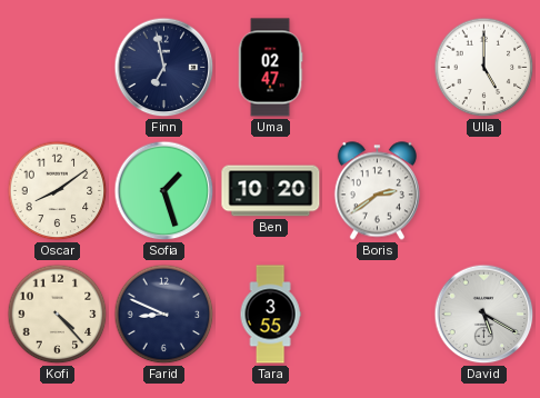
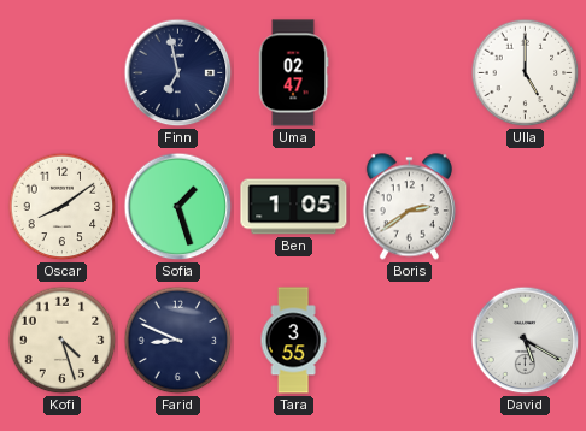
Ben: 10:20 -> 1:05 (294, 207)
Kofi: 4:23 -> 4:27 (63, 341)
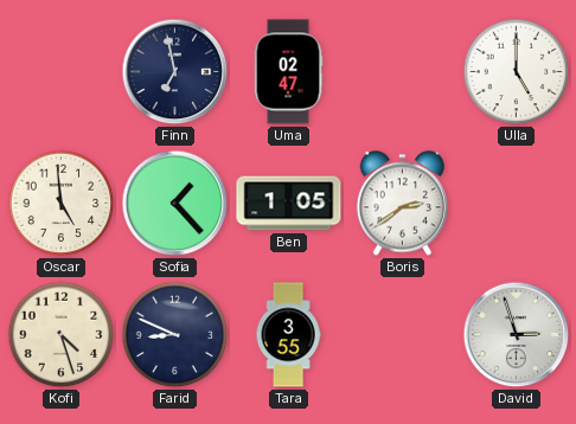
Oscar: 8:09 -> 4:59 (62, 204)
Sofia: 1:27 -> 1:23 (175, 204)
David: 5:20 -> 2:57 (517, 335)
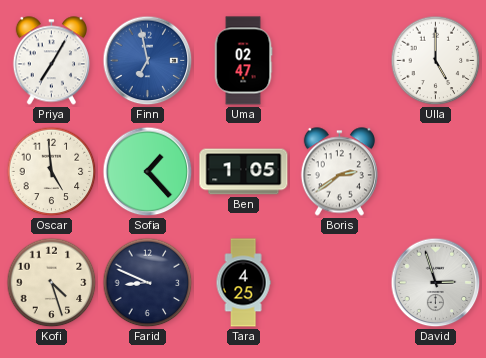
Priya: none -> 7:05 (51, 61)
Finn dial: navy -> blue (148, 61)
Tara: 3:55 -> 4:25 (243, 283)
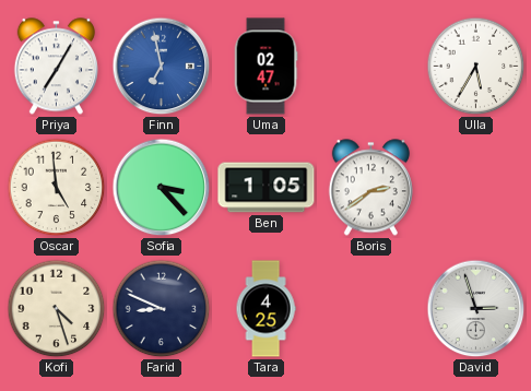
Ulla: 5:00 -> 5:35 (476, 67)
Sofia: 1:23 -> 3:23 (162, 188)
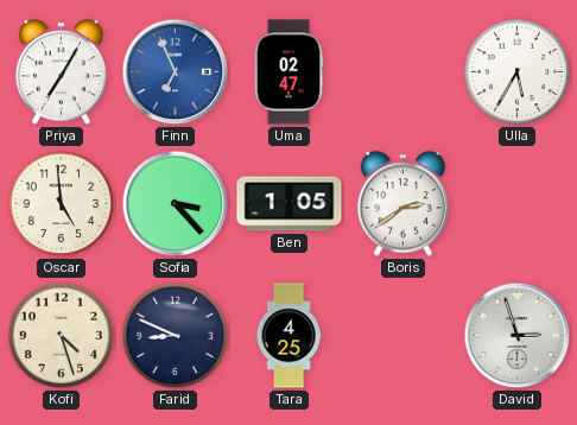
Finn: 6:58 -> 6:56 (176, 72)
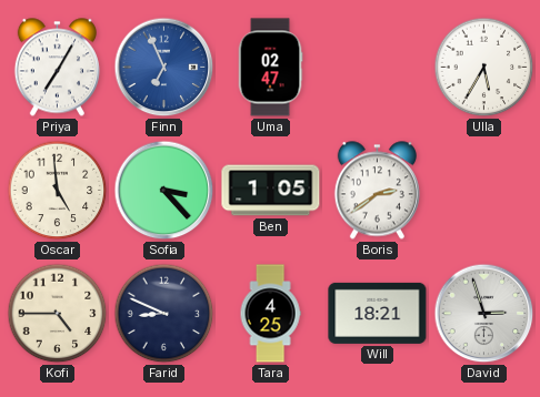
Kofi: 4:27 -> 4:45 (58, 314)
Will: none -> 18:21 (378, 313)
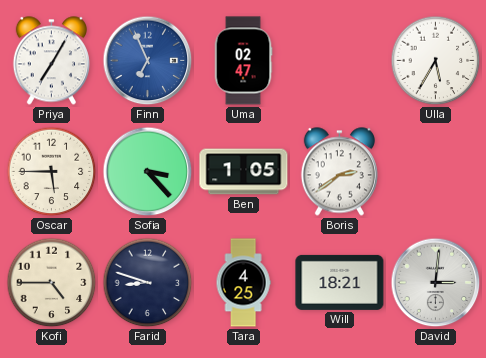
Oscar: 4:59 -> 5:45 (52, 172)
Farid: 8:49 -> 8:48 (148, 283)
David: 2:57 -> 3:01 (436, 283)
